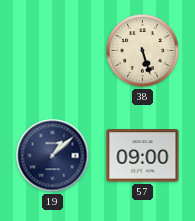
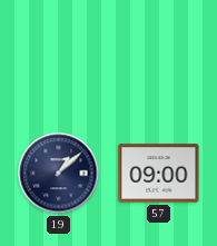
38: 5:27 -> none (143, 51)
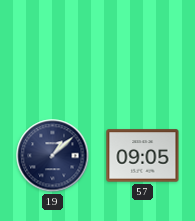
57: 09:00 -> 09:05 (143, 156)
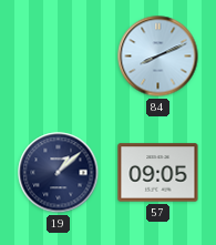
84: none -> 8:11 (158, 57)
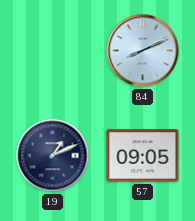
19: 1:08 -> 1:11 (53, 156)
